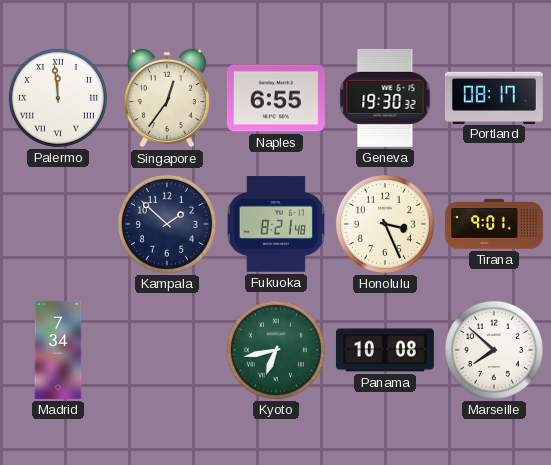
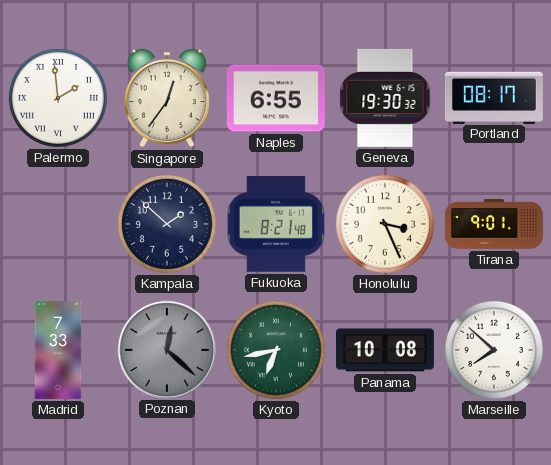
Palermo: 11:59 -> 1:59 (58, 98)
Madrid: 7:34 -> 7:33 (58, 350)
Poznan: none -> 12:22 (166, 349)
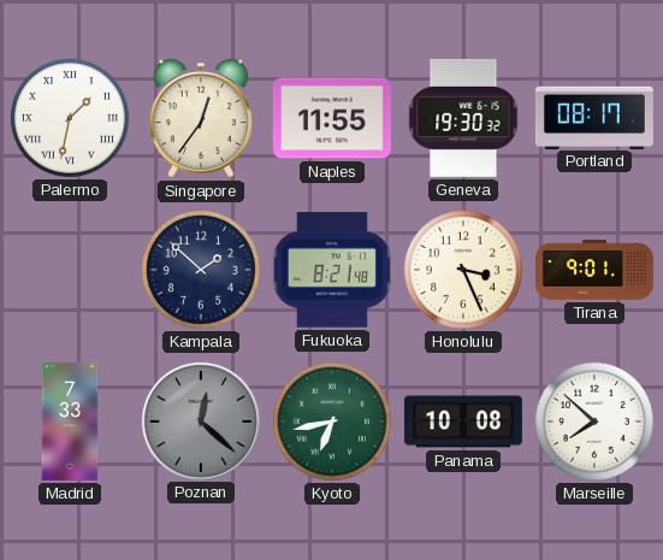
Palermo: 1:59 -> 1:32 (70, 118)
Naples: 6:55 -> 11:55 (332, 118)
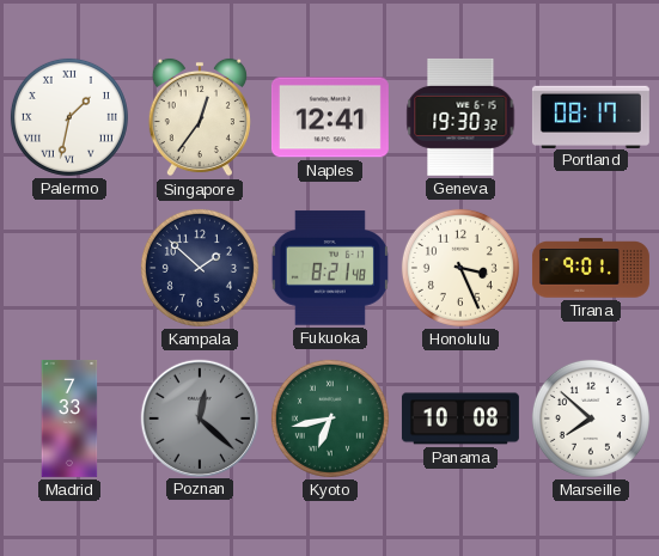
Naples: 11:55 -> 12:41 (330, 117)
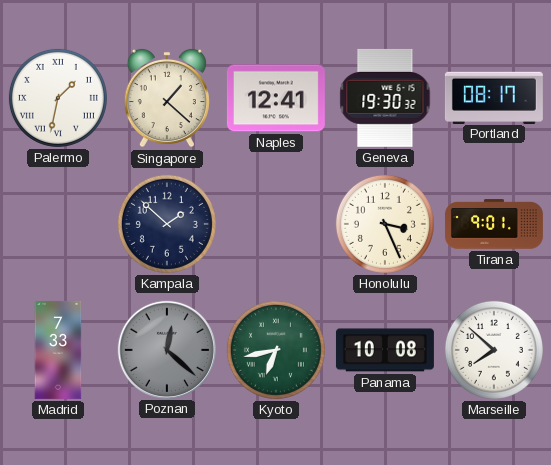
Singapore: 12:36 -> 1:22 (167, 98)
Fukuoka: 8:21 -> none (330, 268)
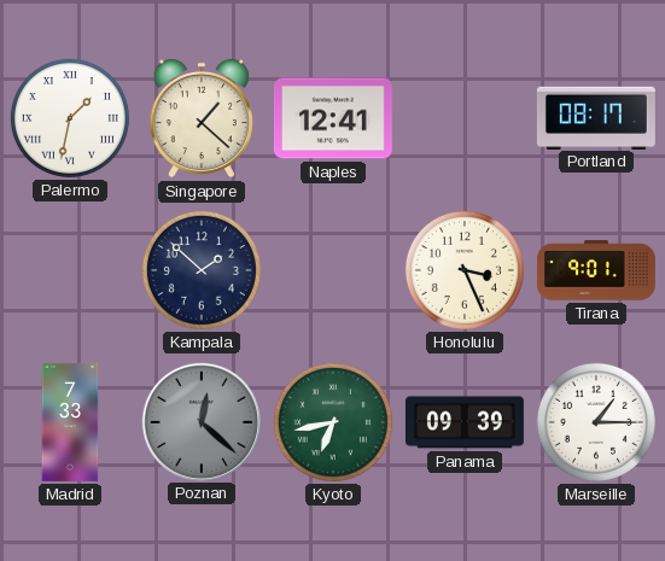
Geneva: 19:30 -> none (385, 98)
Panama: 10:08 -> 09:39 (465, 422)
Marseille: 7:52 -> 1:15 (596, 422)
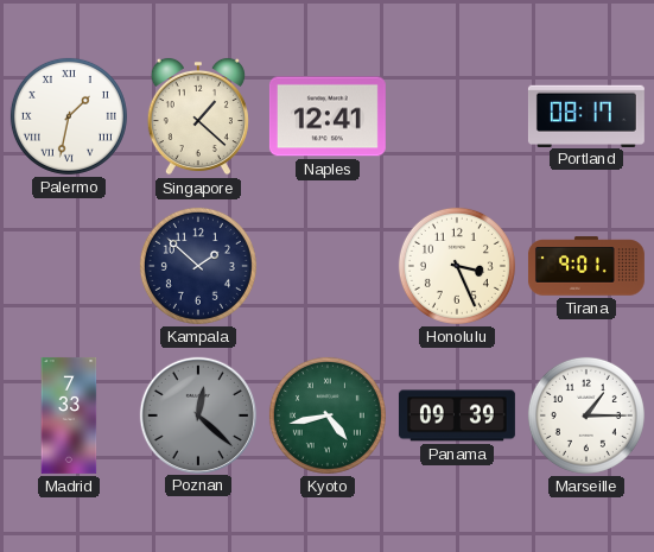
Kyoto: 6:43 -> 4:43 (328, 415)
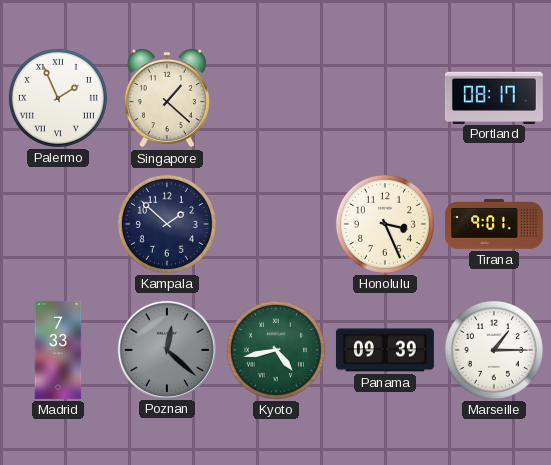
Palermo: 1:32 -> 1:56 (58, 98)
Naples: 12:41 -> none (328, 116)
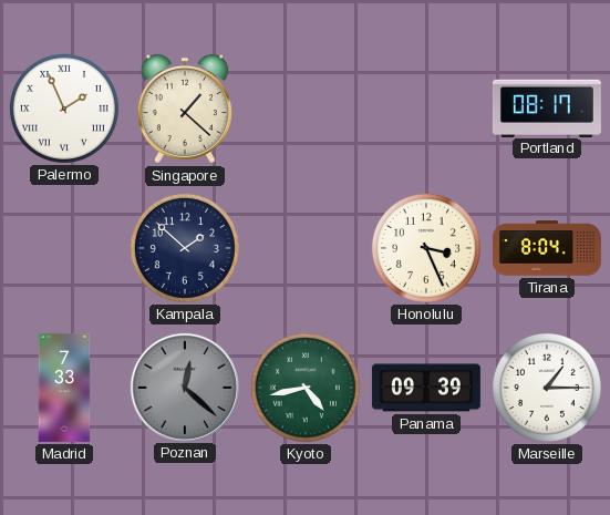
Tirana: 9:01 -> 8:04 (547, 248)
